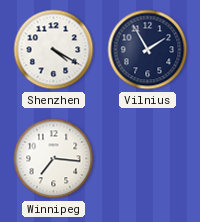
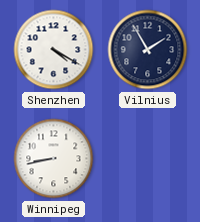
Winnipeg: 7:16 -> 8:43 (54, 159)
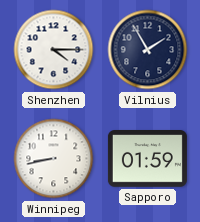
Shenzhen: 4:20 -> 4:15 (54, 50)
Sapporo: none -> 01:59 (147, 159)
